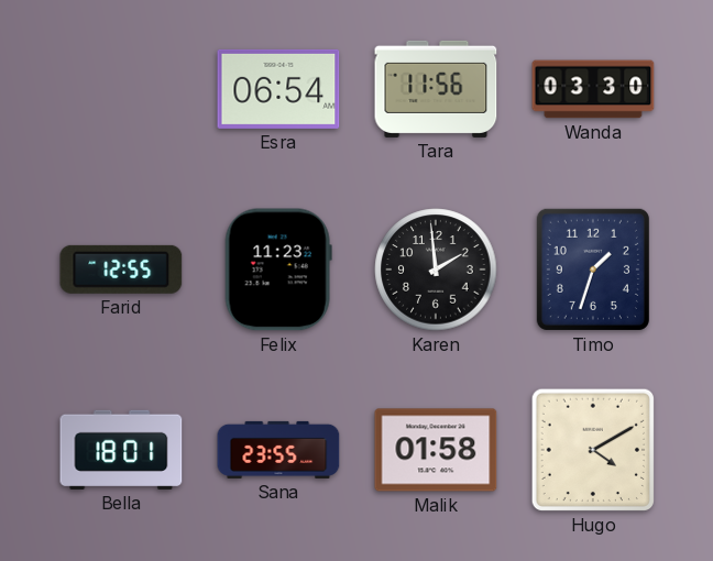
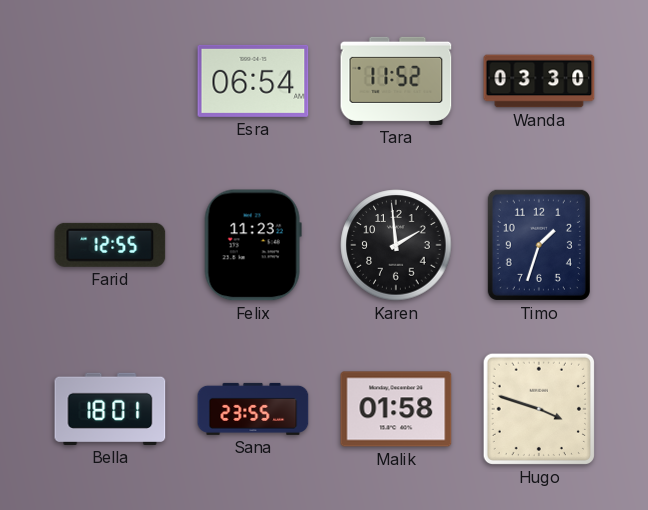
Tara: 11:56 -> 11:52 (396, 81)
Hugo: 4:10 -> 3:48 (539, 409)
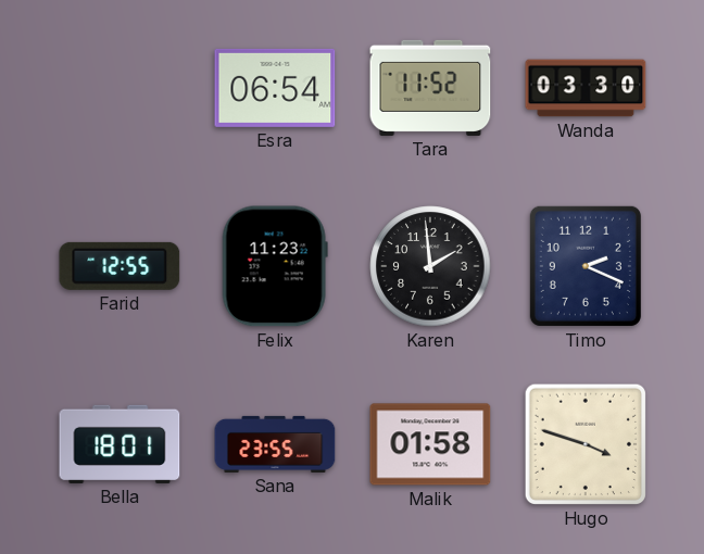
Timo: 1:33 -> 2:19 (586, 266)
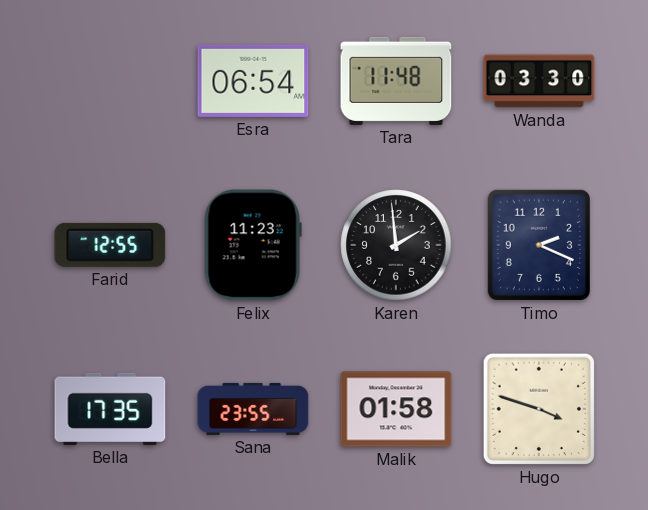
Tara: 11:52 -> 11:48 (396, 81)
Bella: 18:01 -> 17:35 (110, 409)
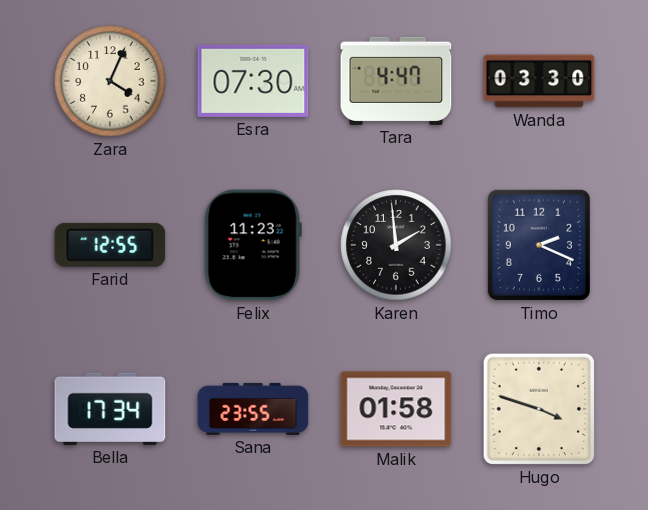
Zara: none -> 4:04 (110, 81)
Esra: 06:54 -> 07:30 (253, 81)
Tara: 11:48 -> 4:47 (396, 81)
Bella: 17:35 -> 17:34 (110, 409)
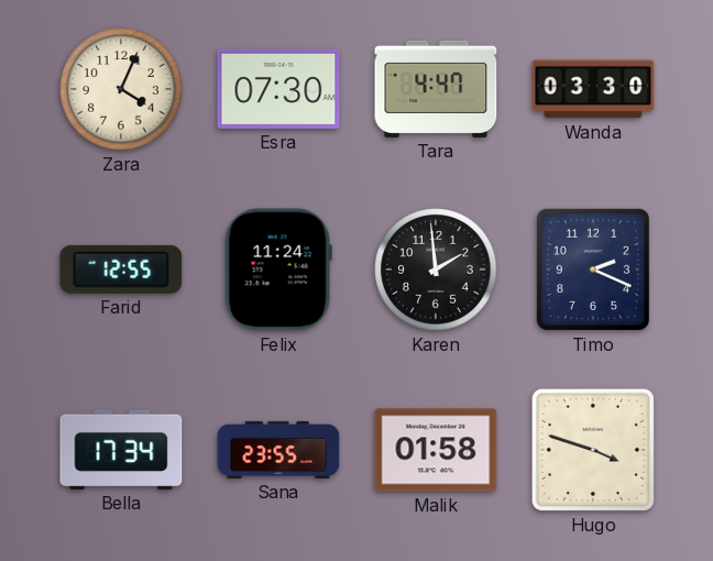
Felix: 11:23 -> 11:24 (278, 269)
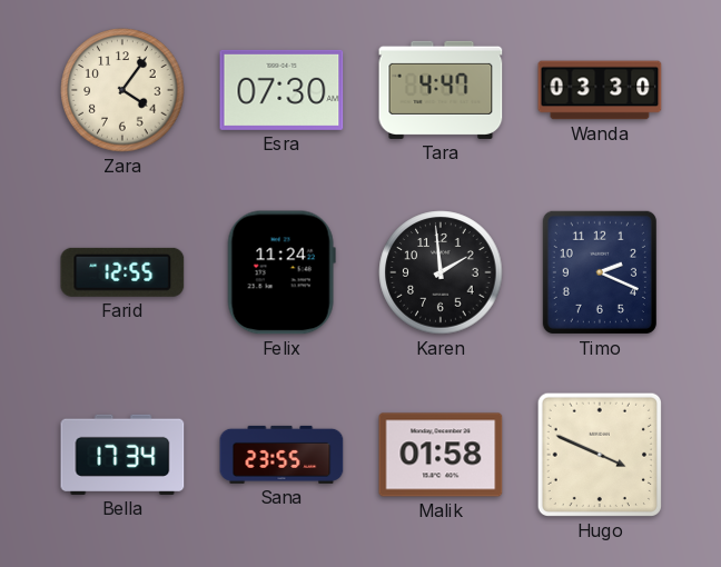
Zara: 4:04 -> 4:06 (122, 90)
Hugo: 3:48 -> 3:49 (600, 455)
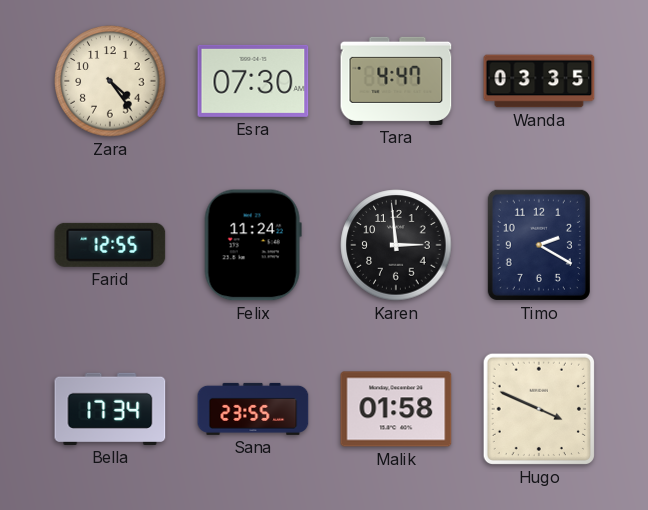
Zara: 4:06 -> 4:24 (110, 81)
Wanda: 03:30 -> 03:35 (539, 81)
Karen: 1:59 -> 2:59 (396, 245)
Timo: 2:19 -> 2:20 (539, 245)
